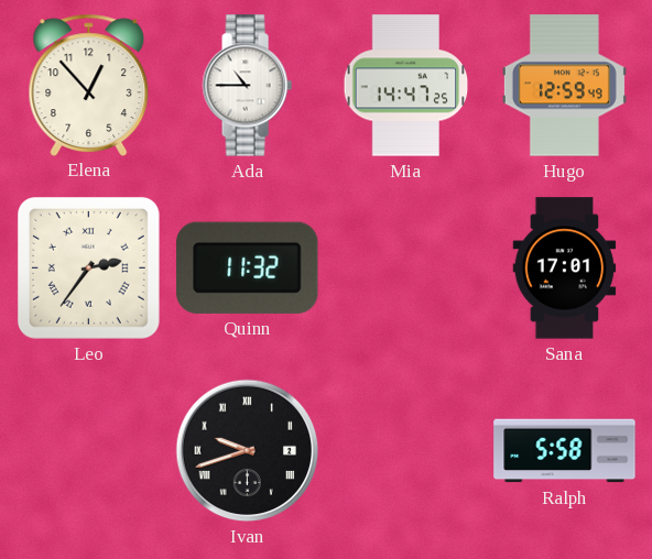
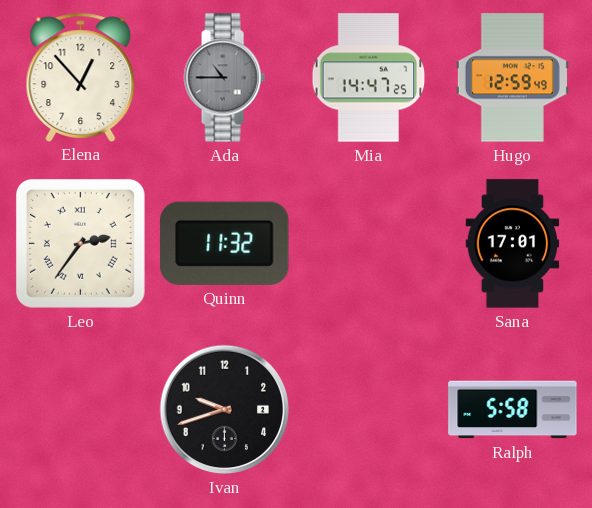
Ada dial: white -> grey (224, 78)
Ivan numerals: Roman -> Arabic (225, 410)
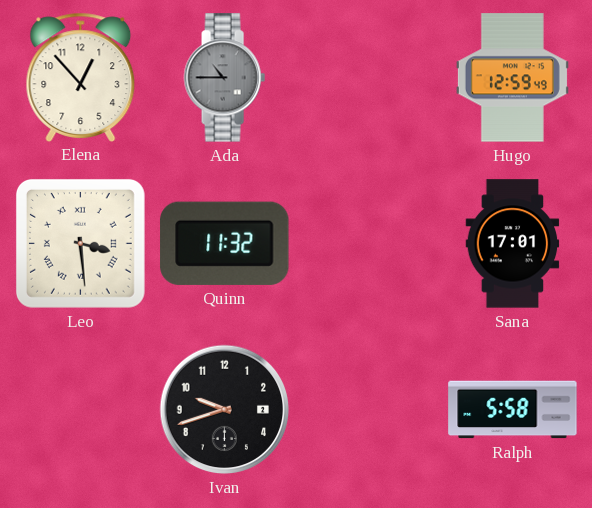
Mia: 14:47 -> none (369, 78)
Leo: 2:36 -> 3:29 (80, 243)
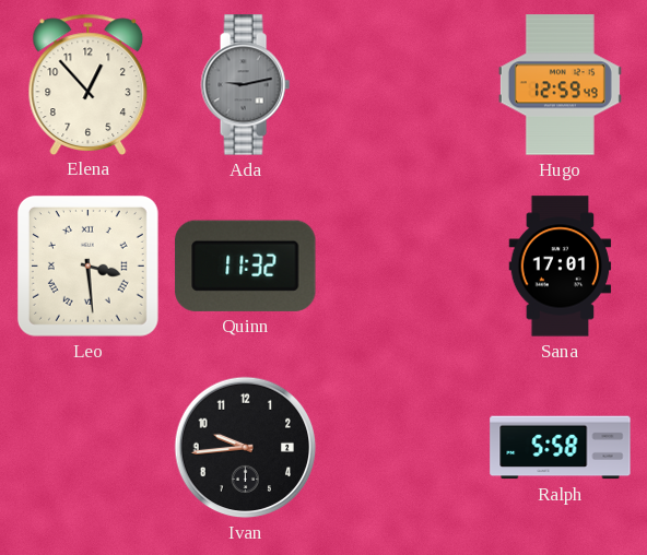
Ada: 10:45 -> 9:13 (245, 85)
Ivan: 9:42 -> 9:44 (246, 448)
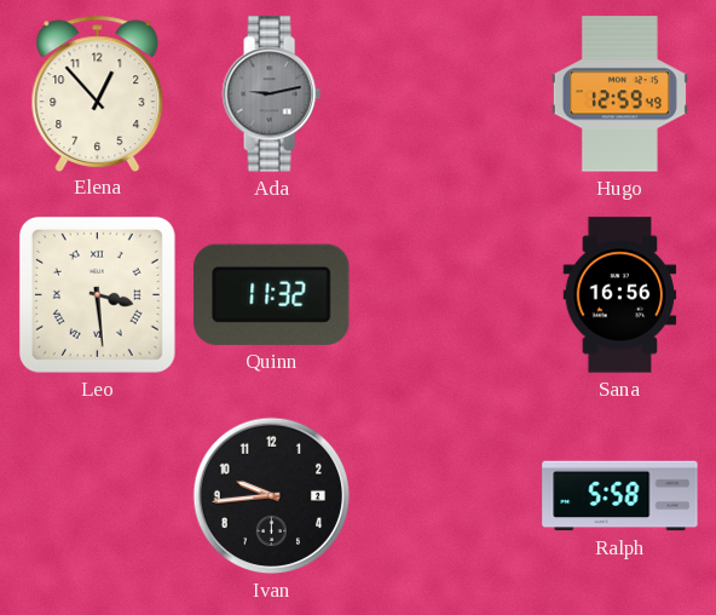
Sana: 17:01 -> 16:56 (620, 295)
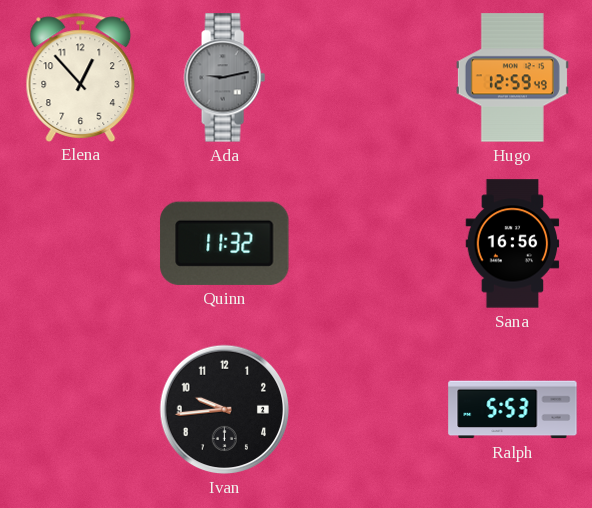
Leo: 3:29 -> none (97, 294)
Ralph: 5:58 -> 5:53 (513, 410)
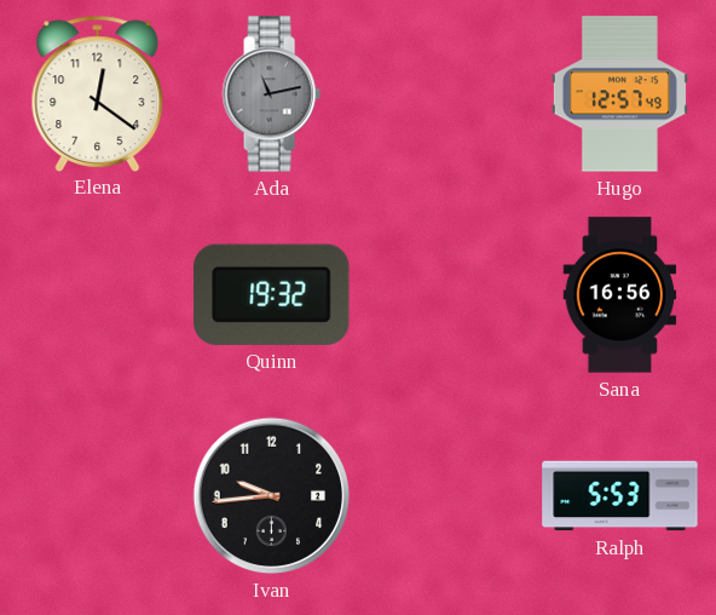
Elena: 12:53 -> 12:21 (98, 93)
Ada: 9:13 -> 11:13 (271, 94)
Hugo: 12:59 -> 12:57 (619, 94)
Quinn: 11:32 -> 19:32 (272, 294)
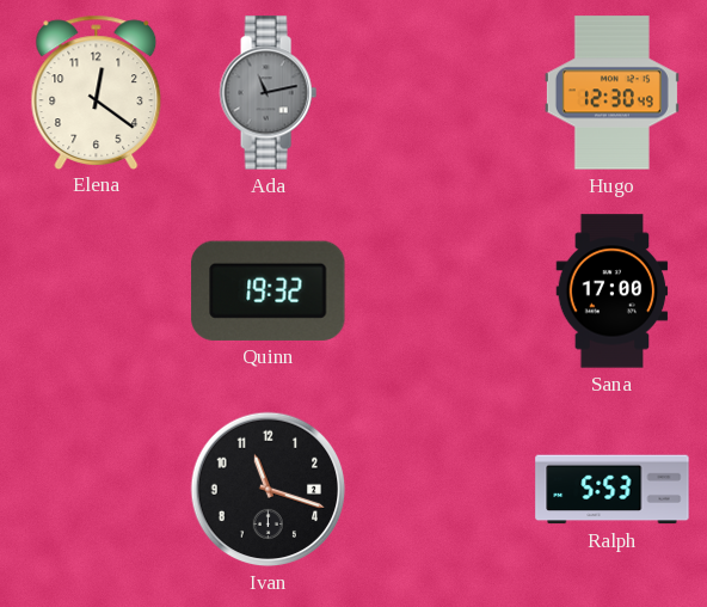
Hugo: 12:57 -> 12:30 (611, 93)
Sana: 16:56 -> 17:00 (613, 292)
Ivan: 9:44 -> 11:18 (269, 490)
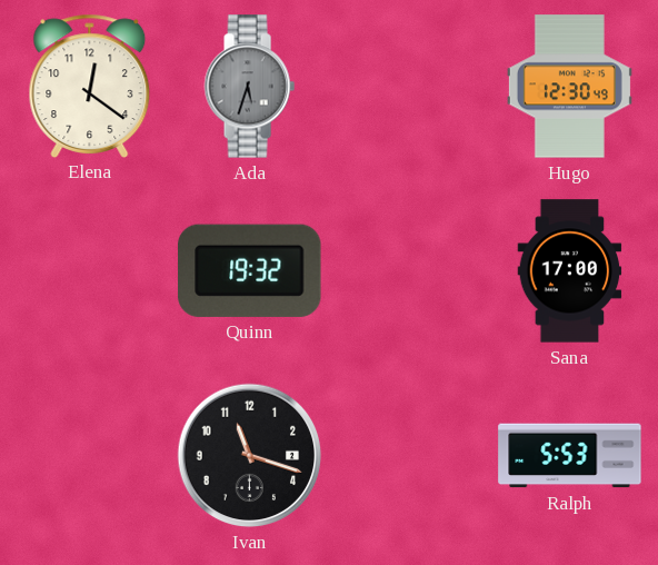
Ada: 11:13 -> 5:33 (249, 87)
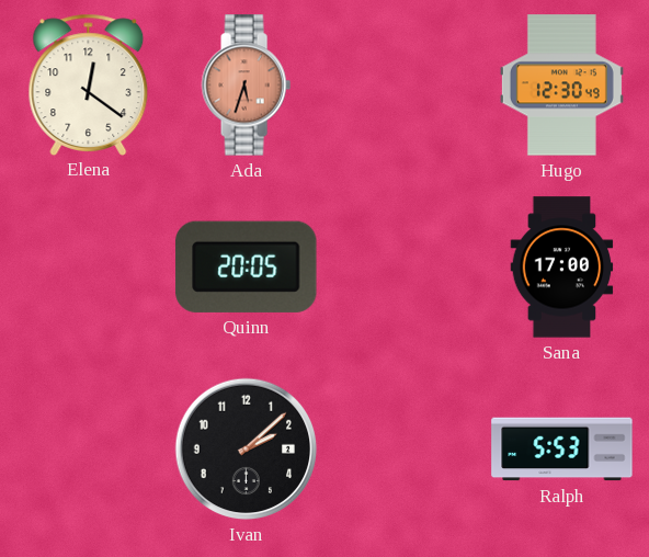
Ada dial: grey -> salmon (246, 86)
Quinn: 19:32 -> 20:05 (247, 266)
Ivan: 11:18 -> 2:08 (247, 450)
